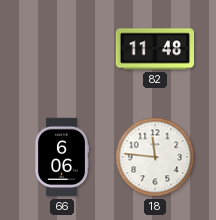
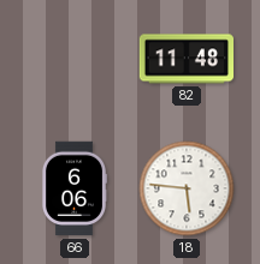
18: 11:46 -> 5:46 (187, 188)
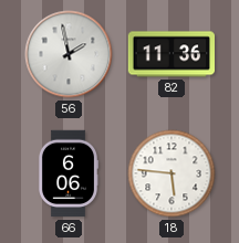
56: none -> 1:58 (69, 54)
82: 11:48 -> 11:36 (170, 54)
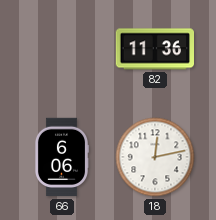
56: 1:58 -> none (69, 54)
18: 5:46 -> 12:13 (155, 157)
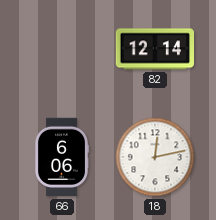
82: 11:36 -> 12:14 (154, 49)
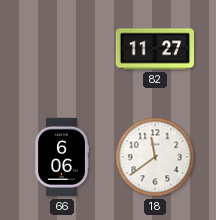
82: 12:14 -> 11:27 (154, 49)
18: 12:13 -> 11:39 (155, 157)
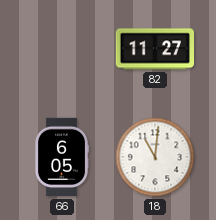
66: 6:06 -> 6:05 (61, 157)
18: 11:39 -> 11:01 (155, 157)
